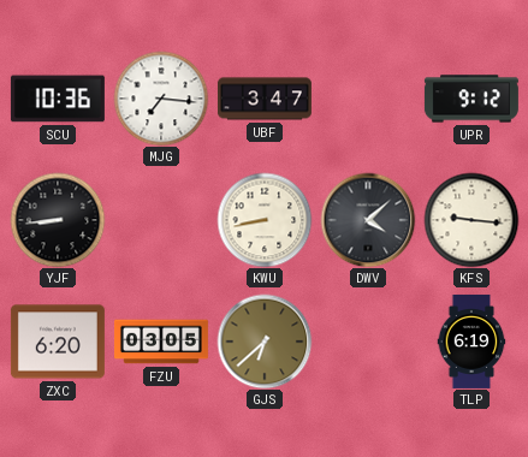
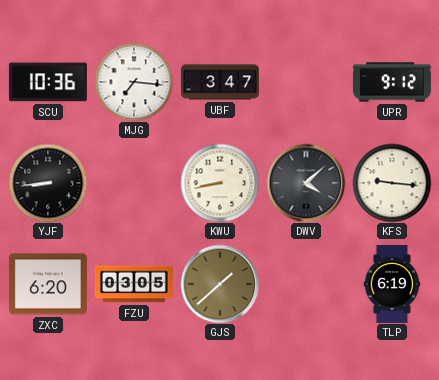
GJS: 6:38 -> 1:38 (220, 284)
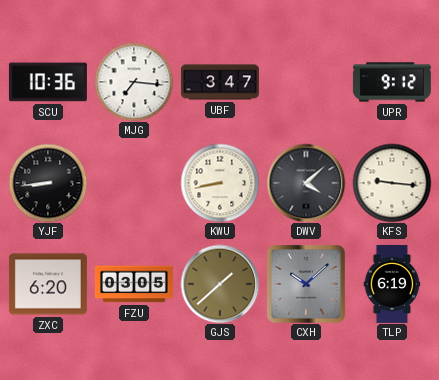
CXH: none -> 10:08 (306, 284)
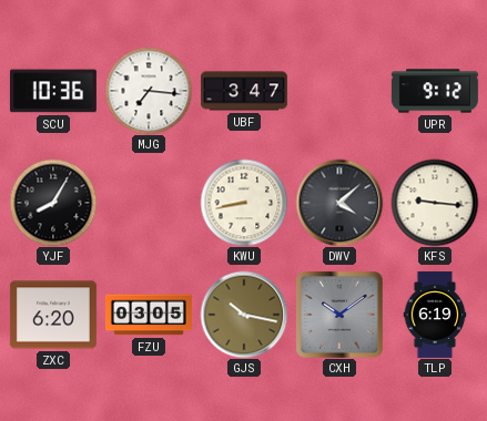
YJF: 8:44 -> 8:05 (53, 203)
GJS: 1:38 -> 10:17 (244, 315)
CXH: 10:08 -> 10:09 (339, 315)
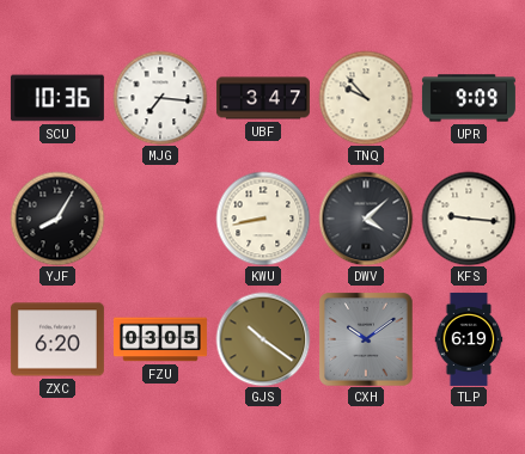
TNQ: none -> 9:53 (366, 98)
UPR: 9:12 -> 9:09 (469, 98)
GJS: 10:17 -> 10:21 (263, 339)
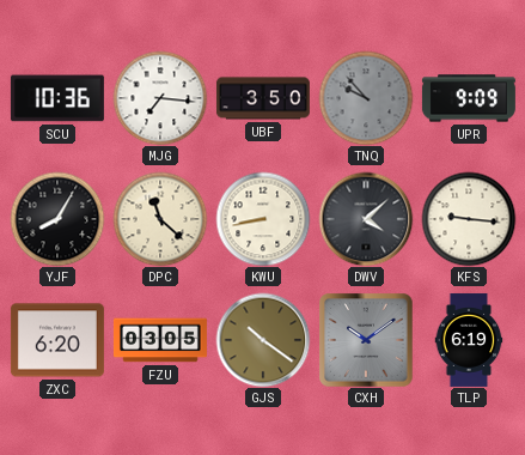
UBF: 3:47 -> 3:50 (263, 98)
TNQ dial: cream -> grey (366, 98)
DPC: none -> 11:22 (160, 219)
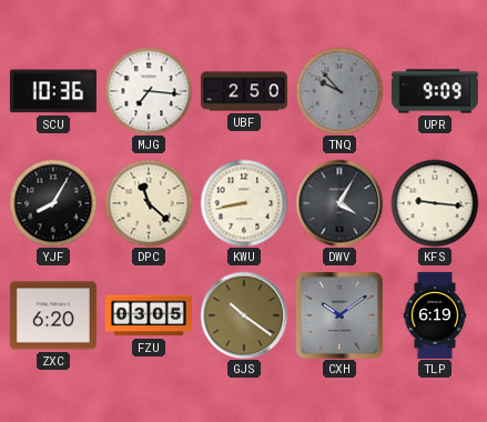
UBF: 3:50 -> 2:50 (244, 91)
DWV: 4:08 -> 4:05 (339, 203)
